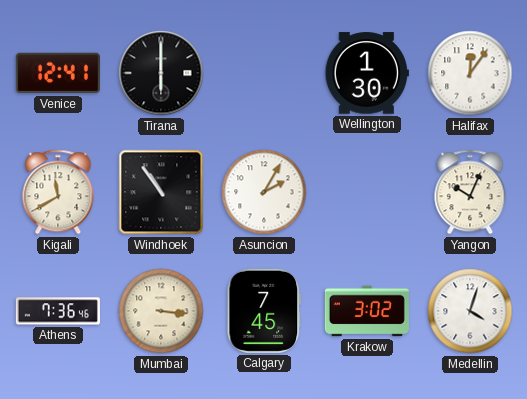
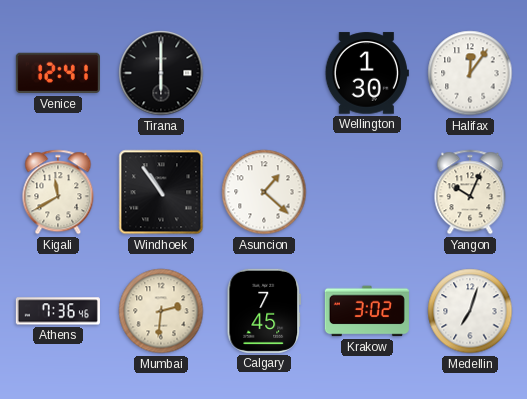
Asuncion: 2:05 -> 1:22 (264, 192)
Mumbai: 3:16 -> 2:31 (161, 311)
Medellin: 4:03 -> 7:03 (470, 311)
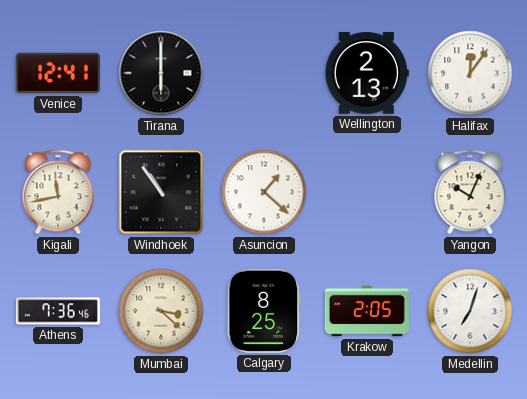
Wellington: 1:30 -> 2:13 (367, 73)
Kigali: 11:40 -> 11:43 (58, 192)
Mumbai: 2:31 -> 3:22 (161, 311)
Calgary: 7:45 -> 8:25 (263, 311)
Krakow: 3:02 -> 2:05 (367, 311)
